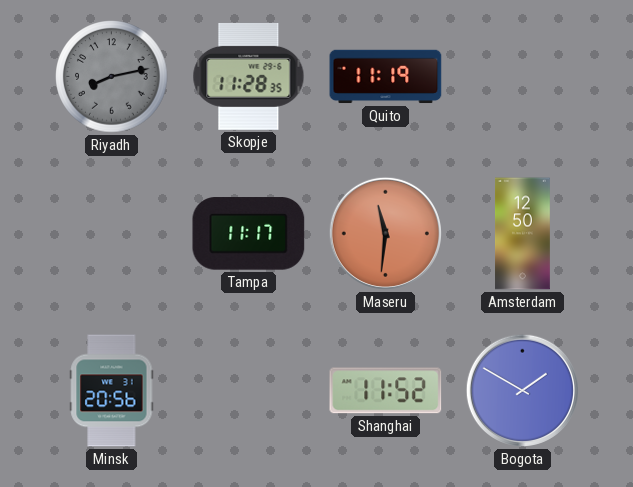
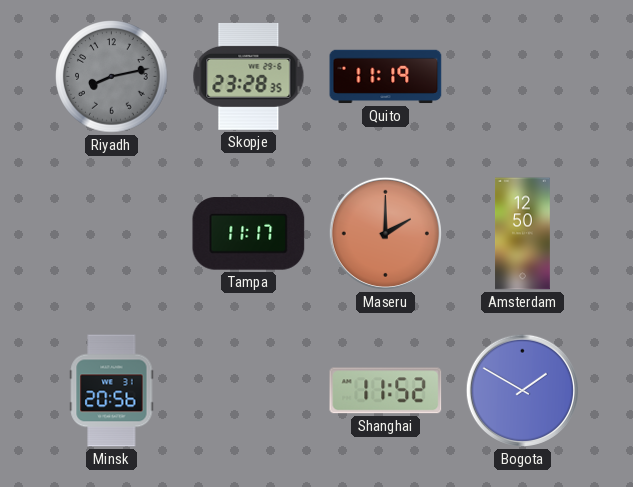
Skopje: 11:28 -> 23:28 (249, 76)
Maseru: 11:31 -> 2:00 (385, 233)
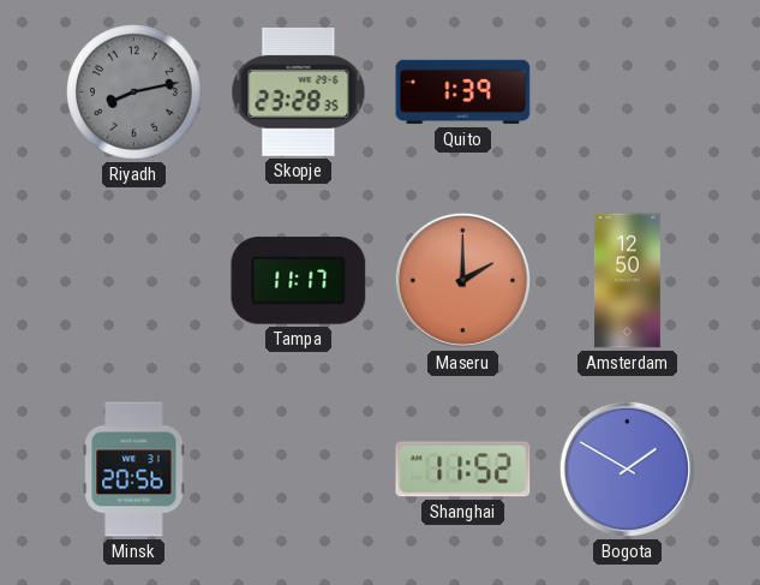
Quito: 11:19 -> 1:39 (463, 92)
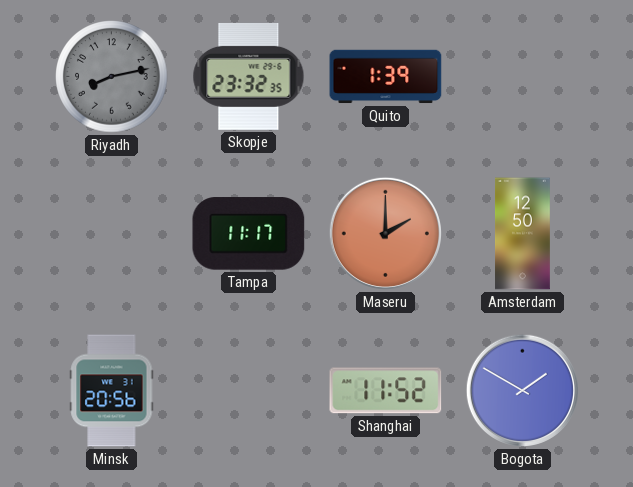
Skopje: 23:28 -> 23:32 (249, 76)
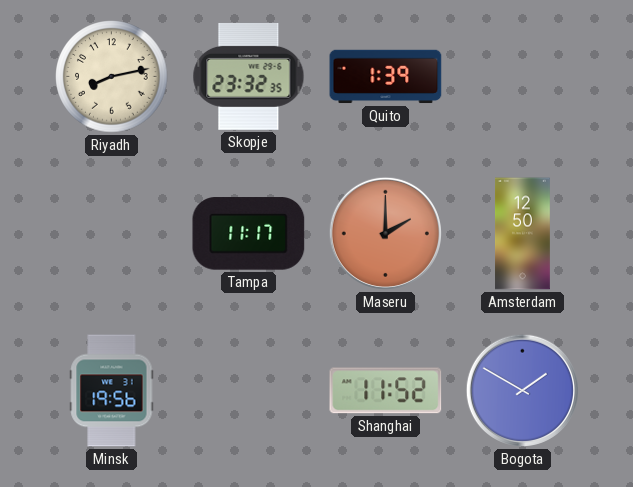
Riyadh dial: grey -> cream (112, 77)
Minsk: 20:56 -> 19:56 (112, 391)
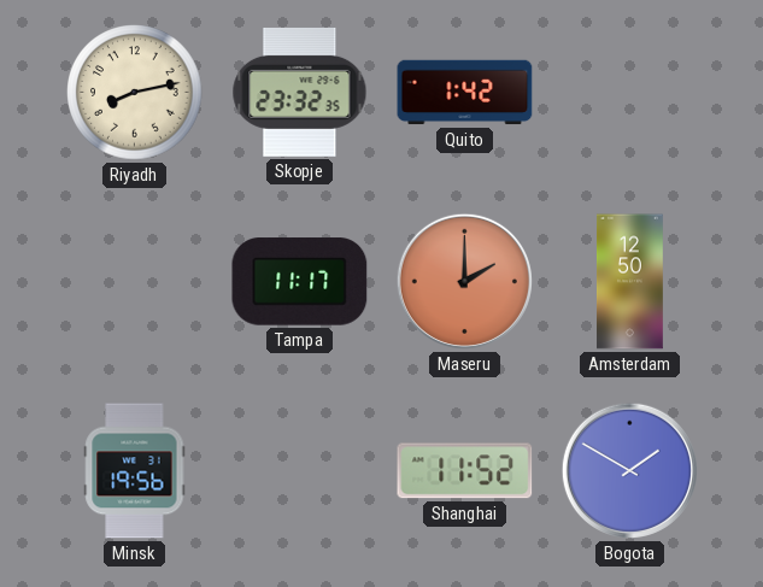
Quito: 1:39 -> 1:42 (465, 93)
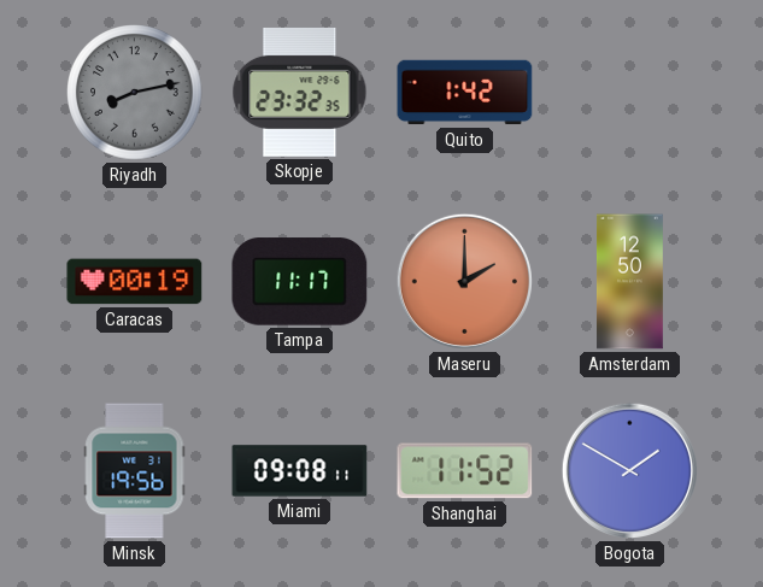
Riyadh dial: cream -> grey (135, 93)
Caracas: none -> 00:19 (135, 282)
Miami: none -> 09:08 (300, 471)
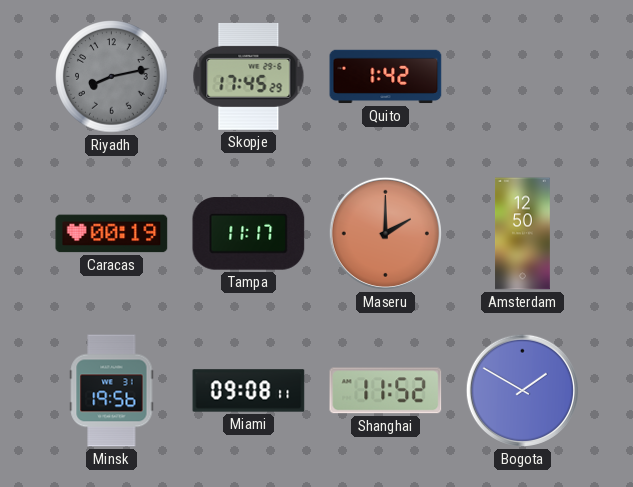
Skopje: 23:32 -> 17:45 (249, 76)
